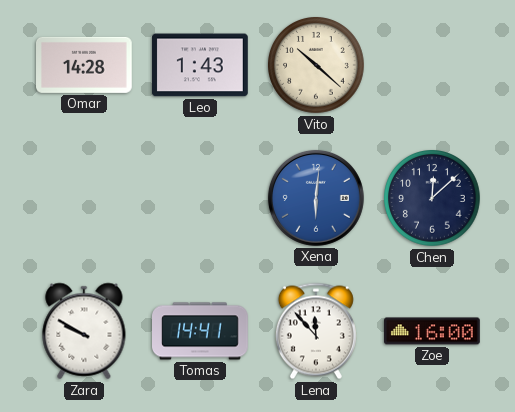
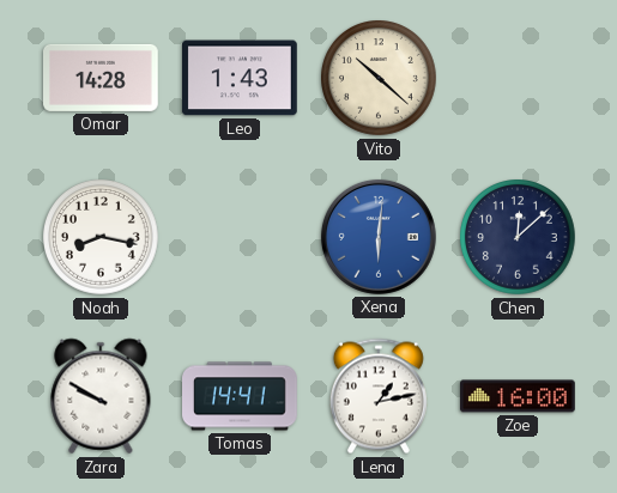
Noah: none -> 8:17 (102, 238)
Lena: 11:53 -> 1:13 (379, 396)
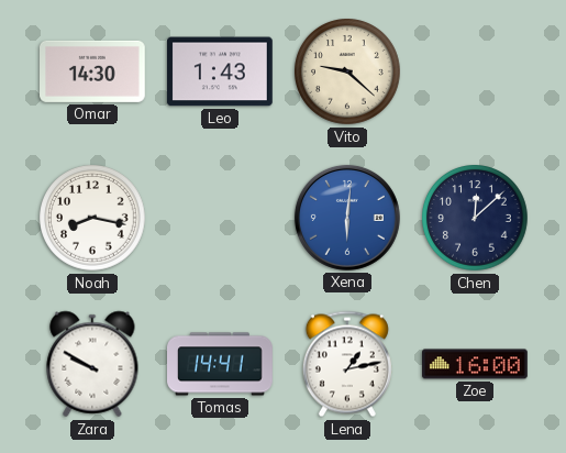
Omar: 14:28 -> 14:30 (93, 71)
Vito: 10:22 -> 9:22 (348, 73)
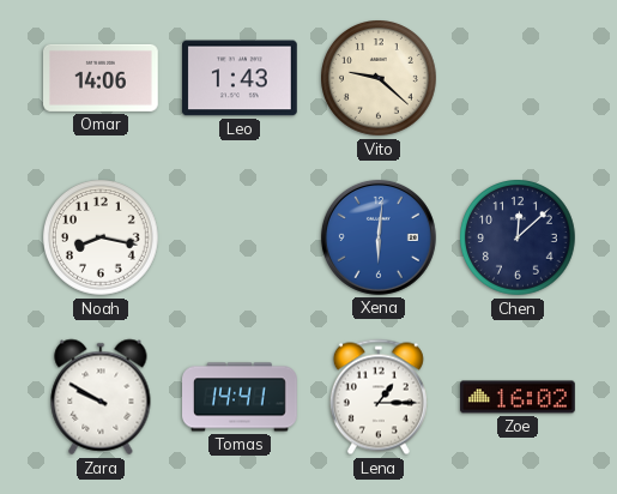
Omar: 14:30 -> 14:06 (102, 78)
Lena: 1:13 -> 1:15 (379, 397)
Zoe: 16:00 -> 16:02 (519, 397)
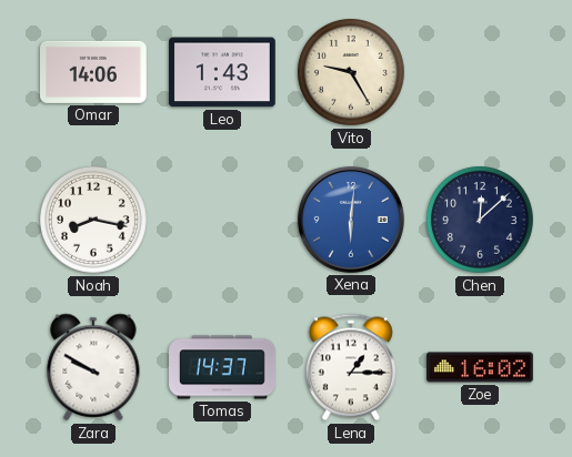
Vito: 9:22 -> 9:25 (352, 73)
Tomas: 14:41 -> 14:37 (222, 367)
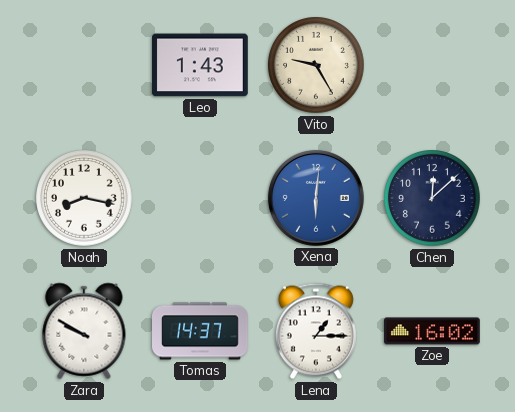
Omar: 14:06 -> none (94, 72)
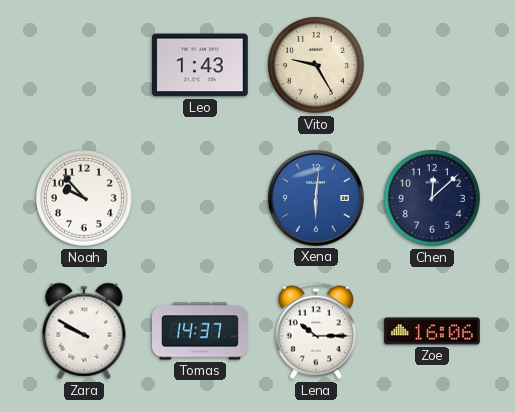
Noah: 8:17 -> 9:53 (85, 199)
Lena: 1:15 -> 10:15 (316, 331)
Zoe: 16:02 -> 16:06 (433, 331)
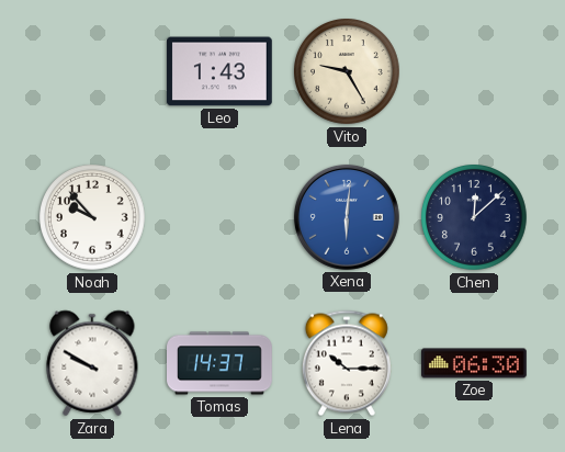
Zoe: 16:06 -> 06:30 (475, 363)
